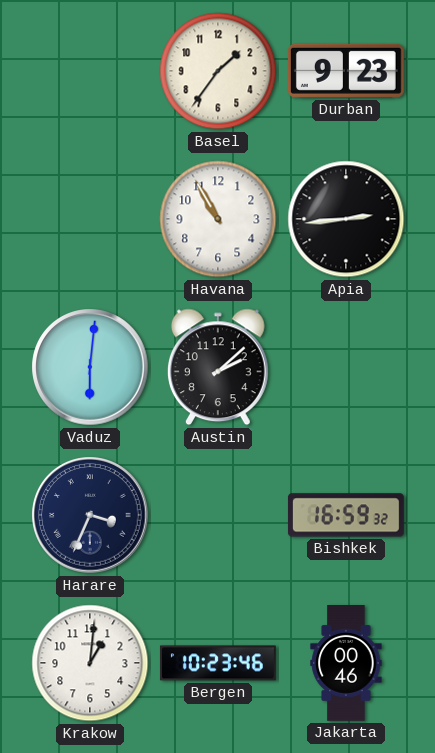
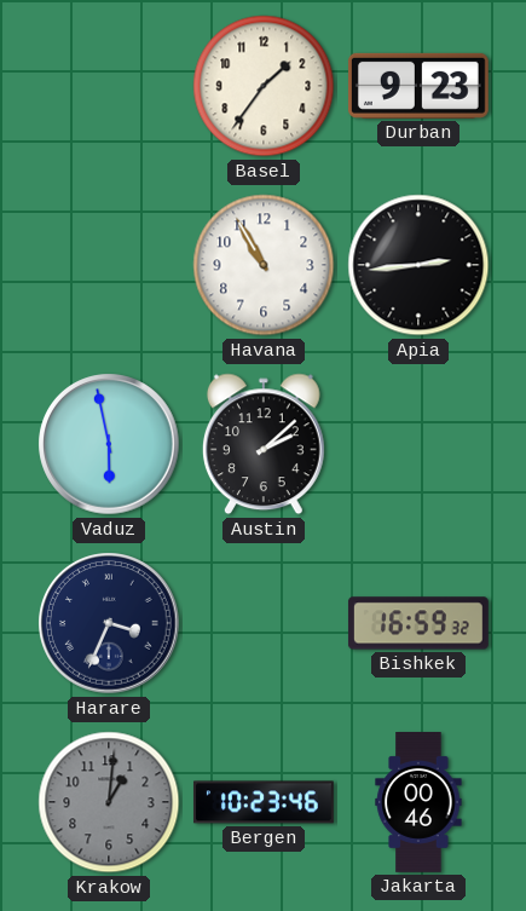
Vaduz: 6:01 -> 5:58 (109, 444)
Krakow dial: white -> grey (109, 802)
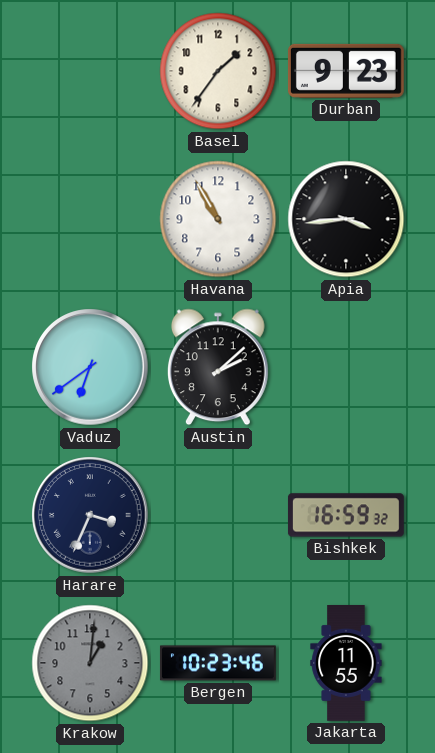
Apia: 2:44 -> 3:44 (346, 219)
Vaduz: 5:58 -> 6:39 (90, 367)
Jakarta: 00:46 -> 11:55 (346, 664)
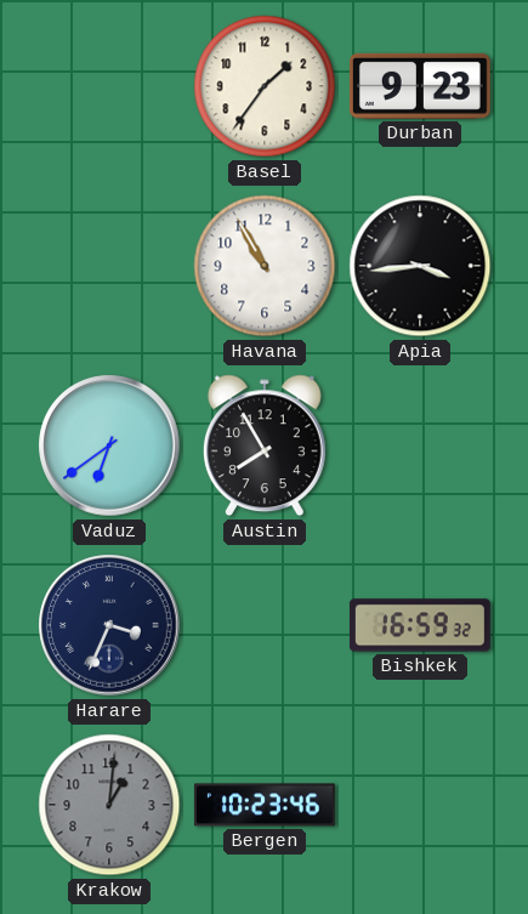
Austin: 2:08 -> 7:55 (265, 445)
Jakarta: 11:55 -> none (346, 664)
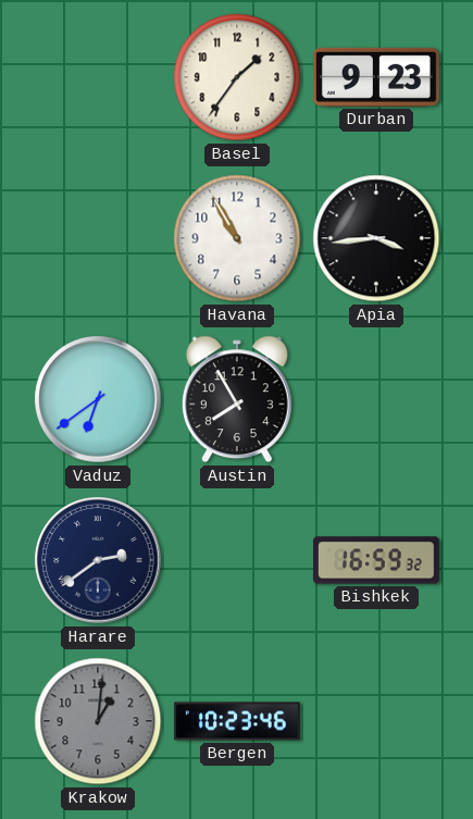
Harare: 3:34 -> 2:39 (98, 560)
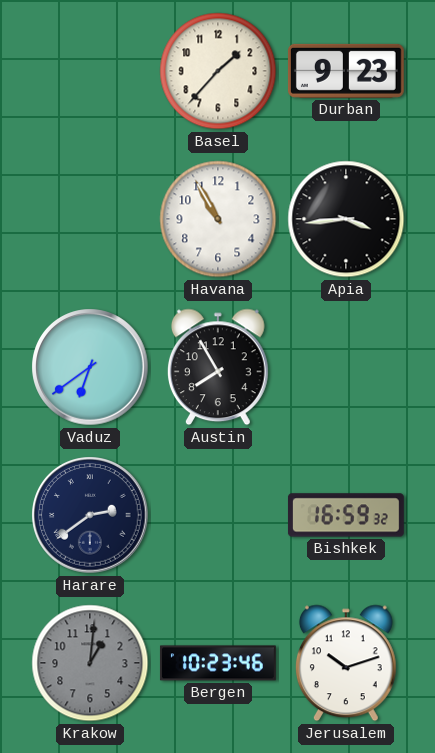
Basel: 1:36 -> 1:37 (218, 71)
Jerusalem: none -> 10:12 (346, 663)
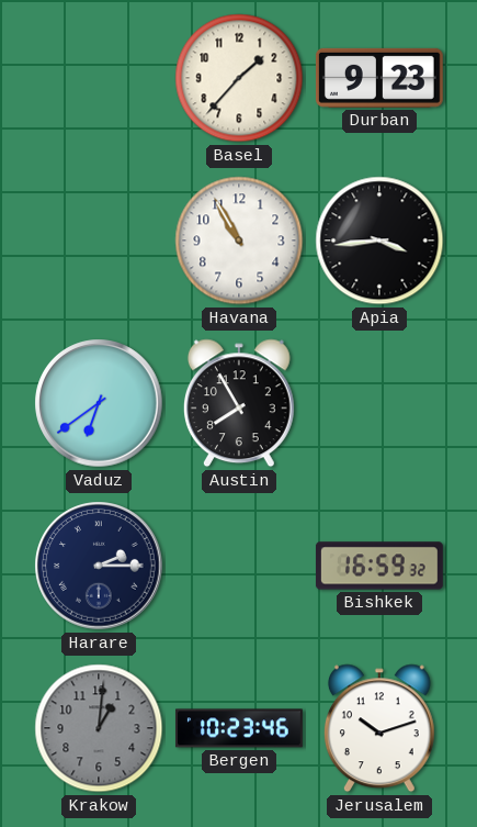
Harare: 2:39 -> 2:15 (99, 566)
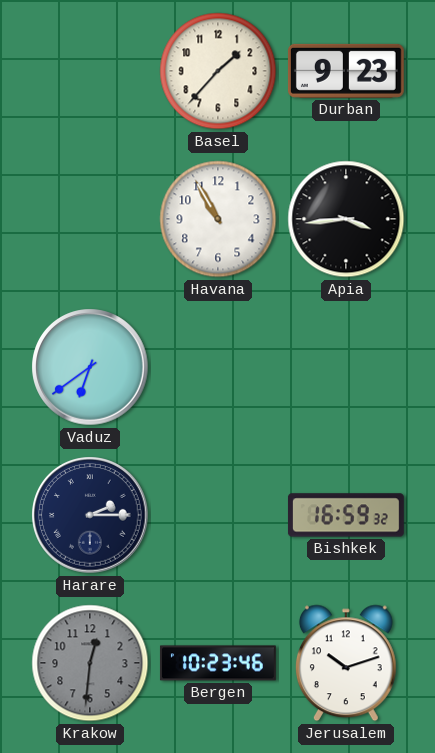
Austin: 7:55 -> none (239, 403)
Krakow: 1:01 -> 12:31 (90, 663)
